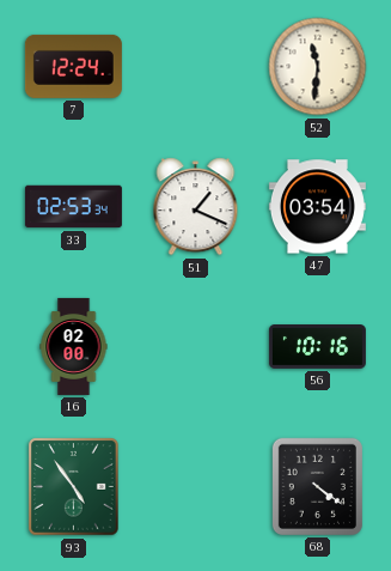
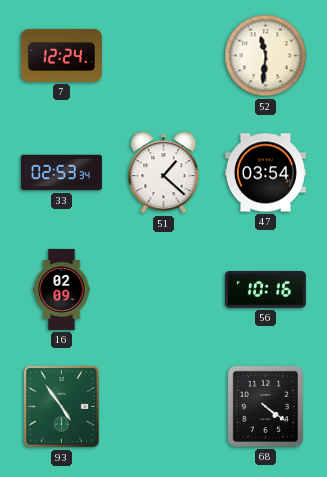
51: 1:19 -> 1:22 (164, 173)
16: 02:00 -> 02:09 (62, 289)
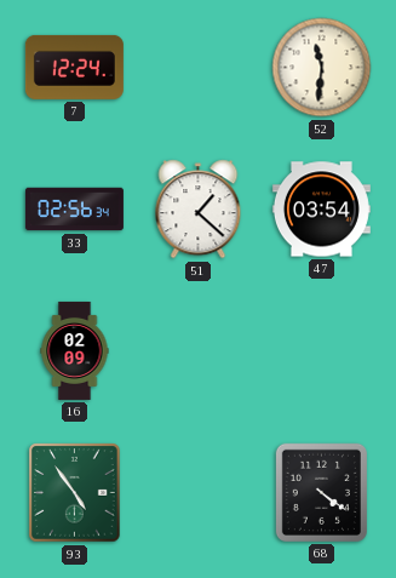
33: 02:53 -> 02:56 (74, 210)
56: 10:16 -> none (265, 290)
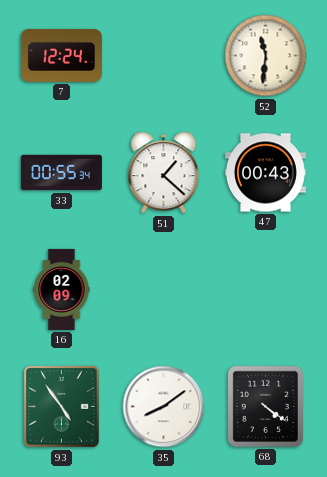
33: 02:56 -> 00:55 (61, 173)
47: 03:54 -> 00:43 (265, 173)
35: none -> 8:09 (164, 407)
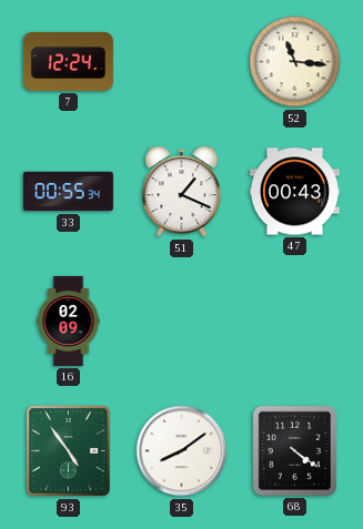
52: 11:31 -> 11:16 (295, 62)
51: 1:22 -> 1:19 (182, 192)
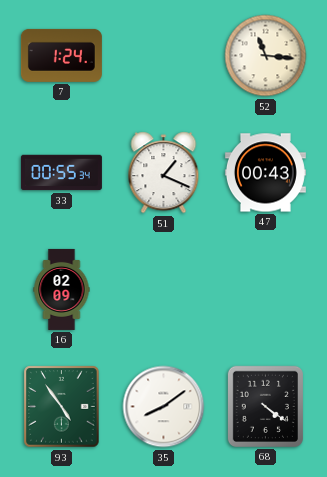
7: 12:24 -> 1:24 (61, 55)
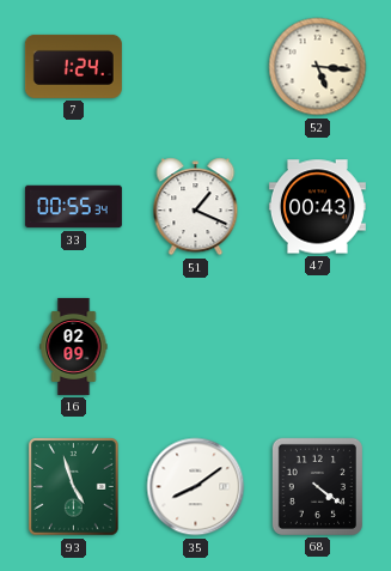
52: 11:16 -> 5:16 (318, 67)
93: 4:54 -> 4:57 (74, 487)
